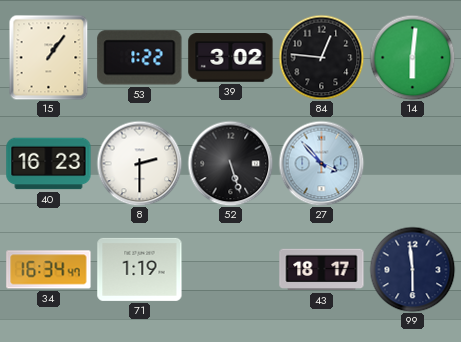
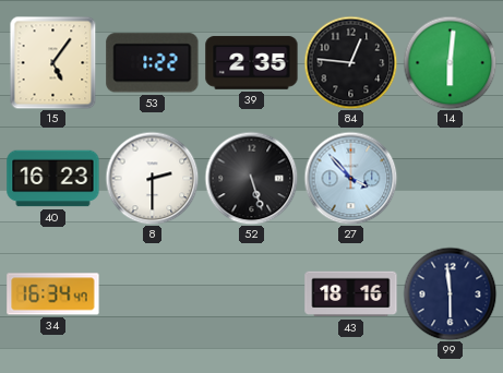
15: 1:06 -> 5:06 (53, 62)
39: 3:02 -> 2:35 (252, 63)
71: 1:19 -> none (140, 269)
43: 18:17 -> 18:16 (351, 294)
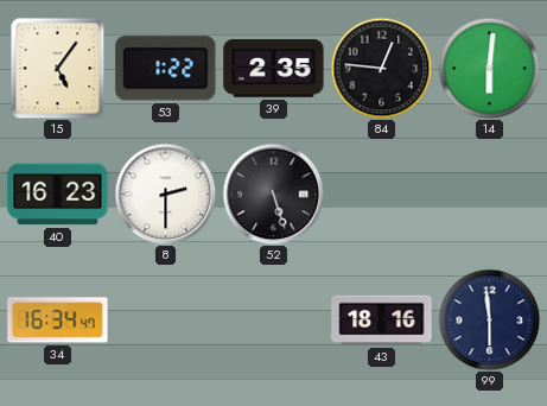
27: 3:53 -> none (350, 178)
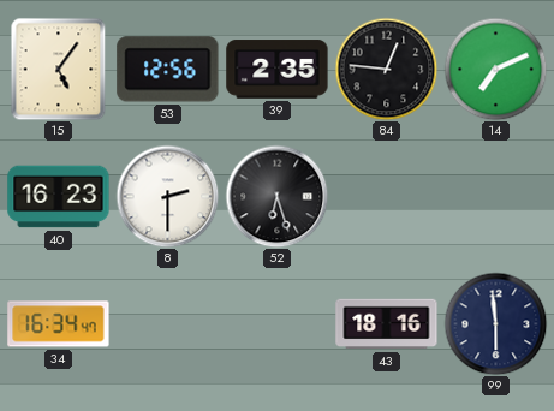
53: 1:22 -> 12:56 (168, 70)
14: 6:01 -> 7:11 (495, 68)
52: 5:27 -> 6:27 (276, 196)
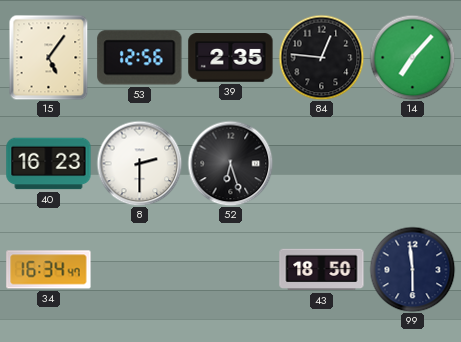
14: 7:11 -> 7:07 (412, 57)
43: 18:16 -> 18:50 (322, 270)
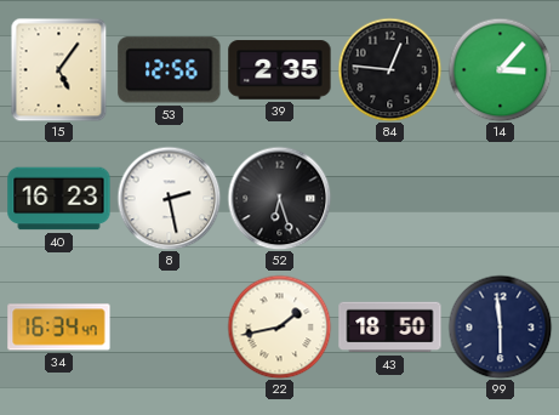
14: 7:07 -> 3:07 (500, 69)
8: 2:30 -> 2:28 (169, 198)
22: none -> 1:43 (279, 326)
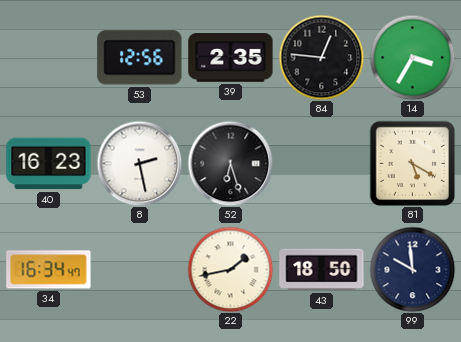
15: 5:06 -> none (59, 69)
14: 3:07 -> 3:35 (412, 57)
81: none -> 5:20 (412, 163)
99: 5:59 -> 9:59 (412, 269)
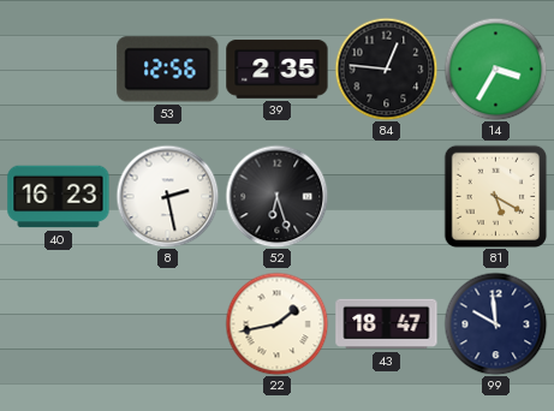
34: 16:34 -> none (49, 270)
43: 18:50 -> 18:47 (387, 324)
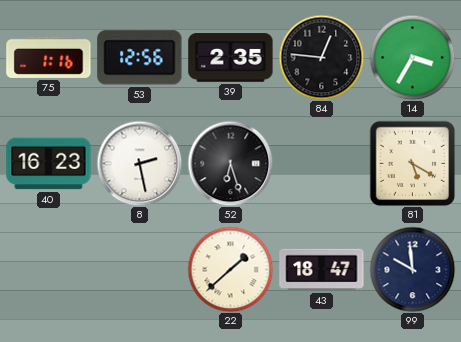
75: none -> 1:16 (49, 57)
22: 1:43 -> 1:38 (230, 269)
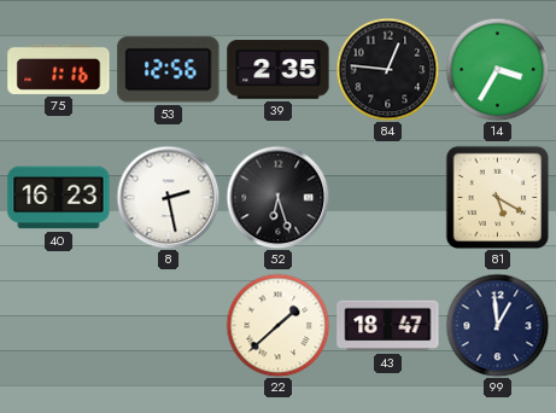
99: 9:59 -> 12:59 (497, 325)
